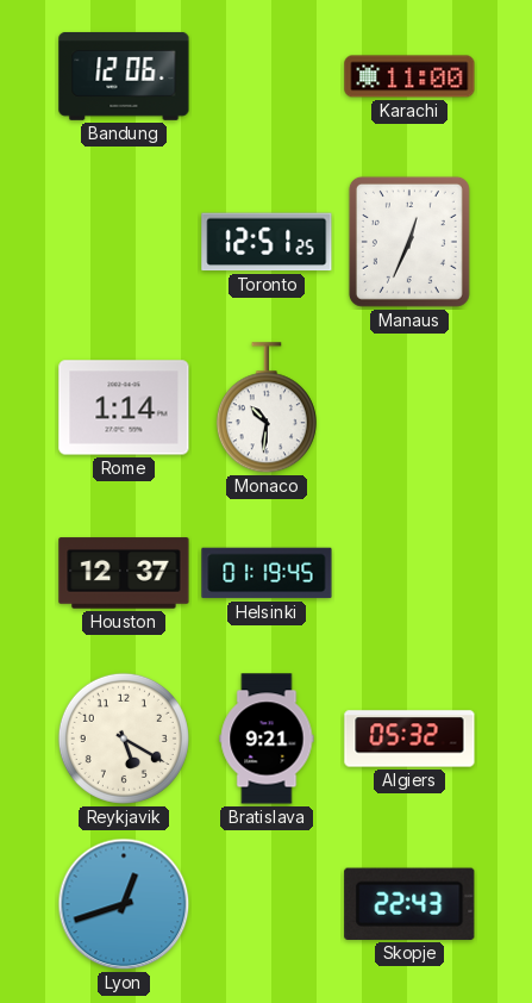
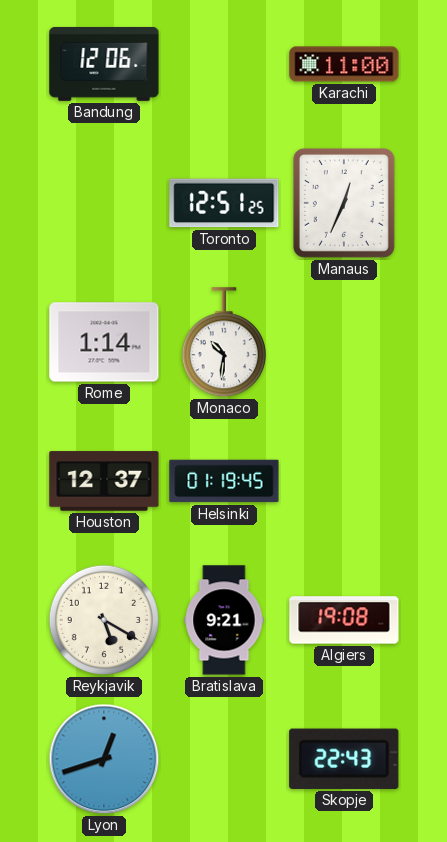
Algiers: 05:32 -> 19:08 (344, 620)
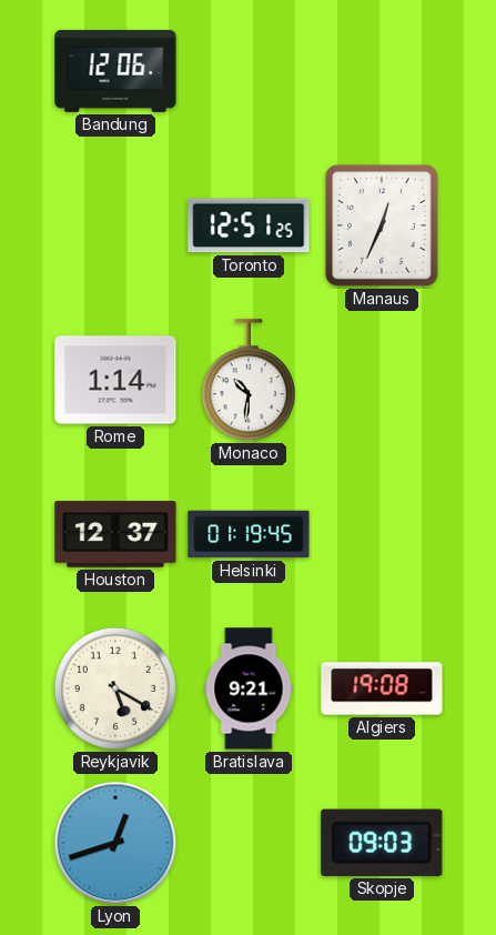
Karachi: 11:00 -> none (344, 64)
Skopje: 22:43 -> 09:03 (382, 843)
